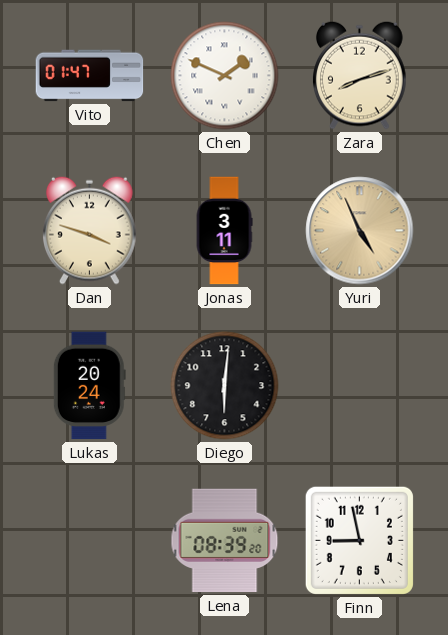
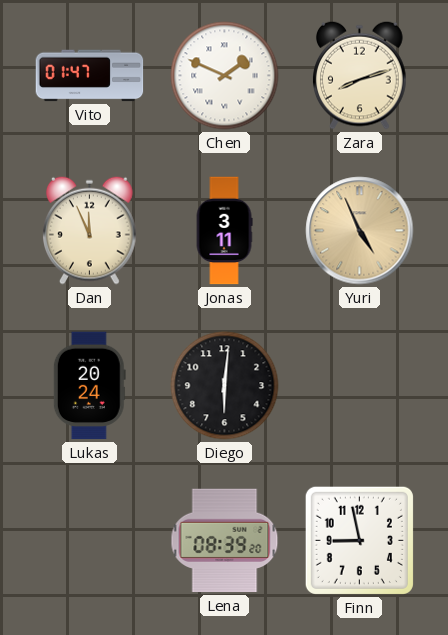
Dan: 3:48 -> 11:56 (90, 230)
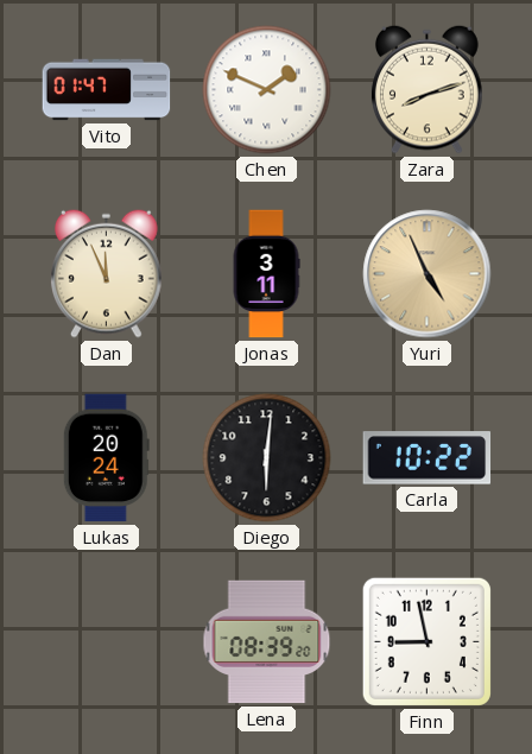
Carla: none -> 10:22 (427, 458)
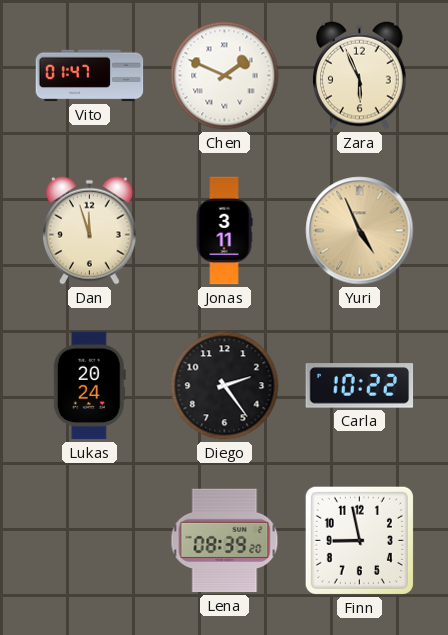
Zara: 8:12 -> 5:56 (360, 75)
Dan: 11:56 -> 11:57 (90, 230)
Diego: 6:01 -> 2:24 (225, 386)
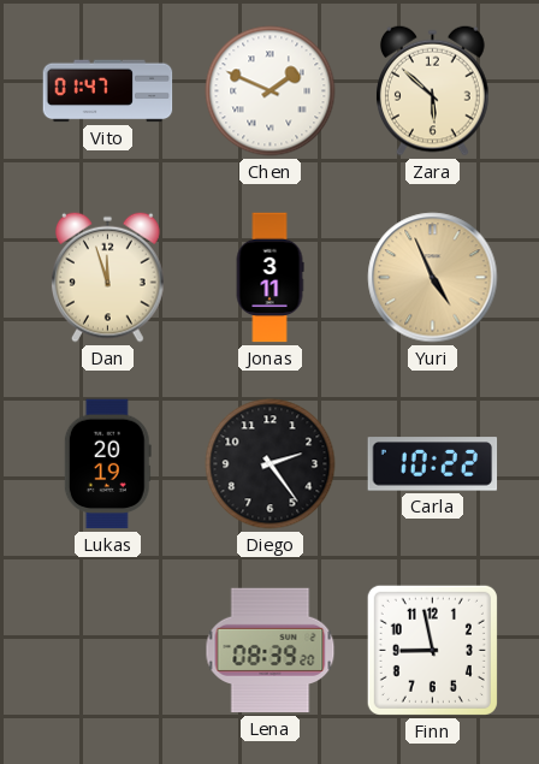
Zara: 5:56 -> 5:52 (433, 90)
Lukas: 20:24 -> 20:19 (107, 464)
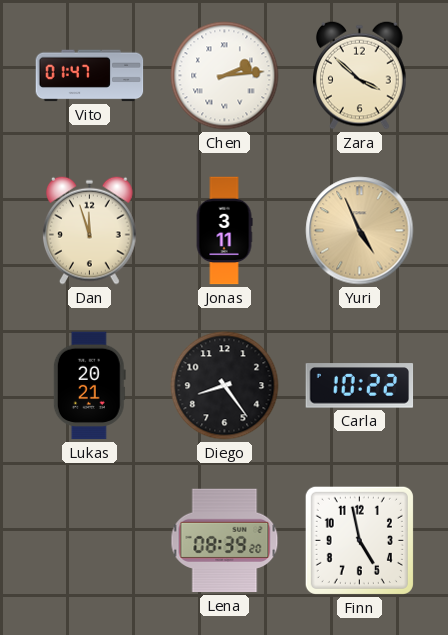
Chen: 1:49 -> 2:14 (225, 76)
Zara: 5:52 -> 3:52 (360, 75)
Lukas: 20:19 -> 20:21 (89, 386)
Diego: 2:24 -> 8:24 (225, 386)
Finn: 8:58 -> 4:58 (359, 540)
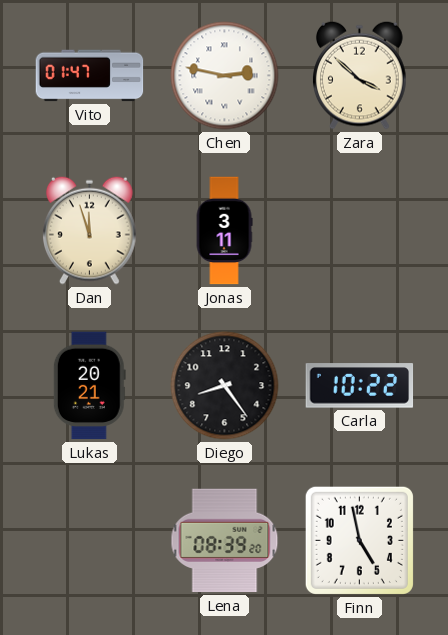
Chen: 2:14 -> 2:47 (225, 76)
Yuri: 4:56 -> none (360, 231)
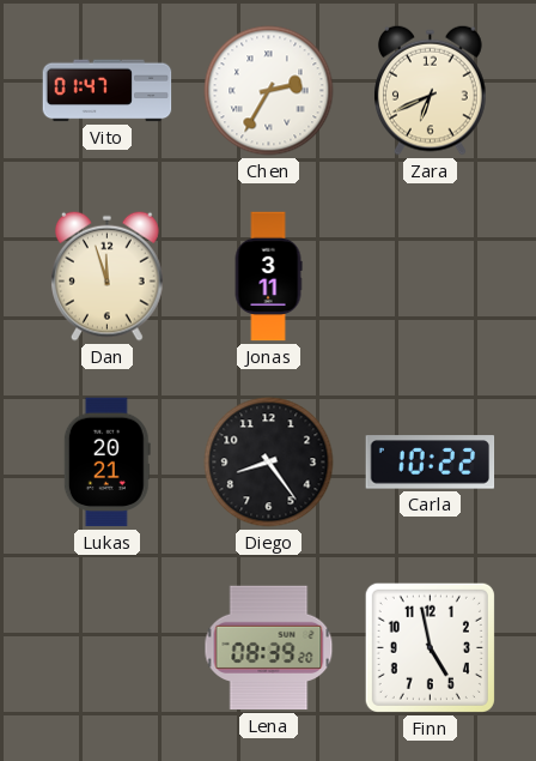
Chen: 2:47 -> 2:35 (269, 91)
Zara: 3:52 -> 6:41 (431, 90)
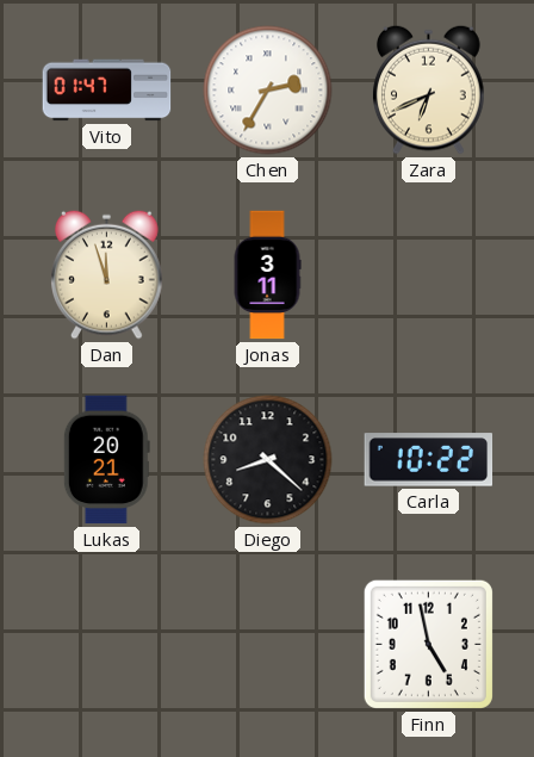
Diego: 8:24 -> 8:22 (268, 460)
Lena: 08:39 -> none (269, 648)
